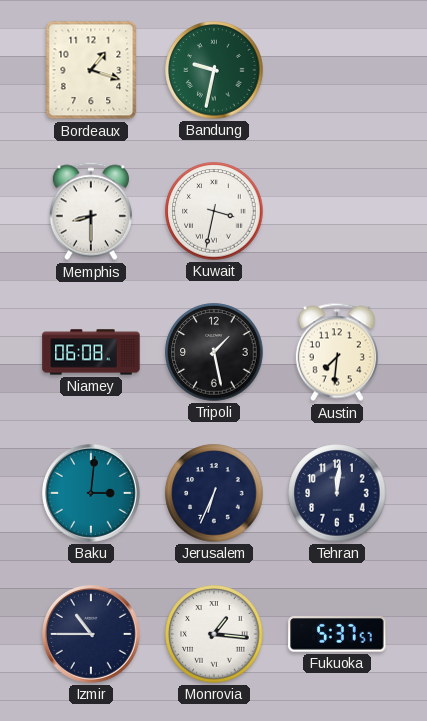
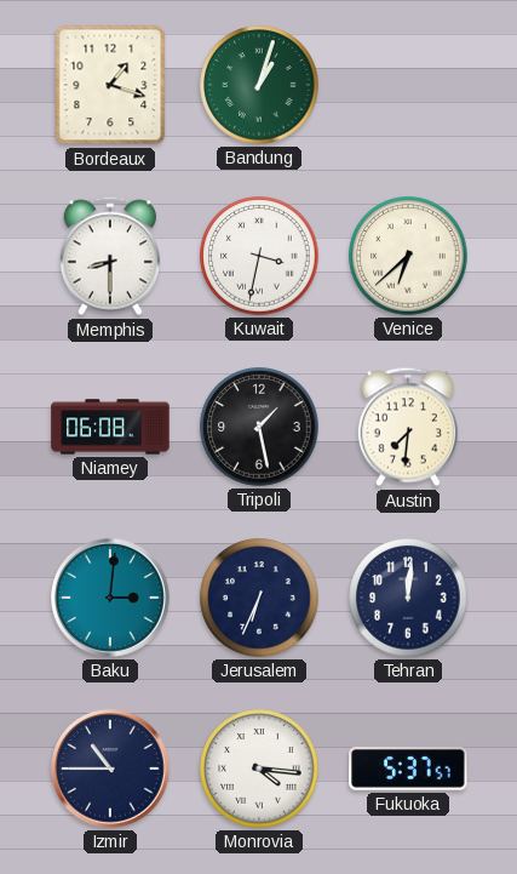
Bandung: 9:32 -> 1:03 (259, 85)
Venice: none -> 6:38 (408, 256)
Monrovia: 1:16 -> 4:16 (259, 769)
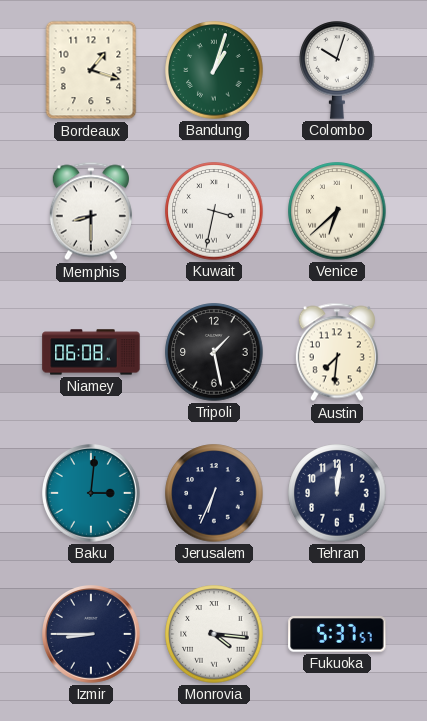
Colombo: none -> 10:03 (337, 70)
Izmir: 10:45 -> 8:45 (92, 635)
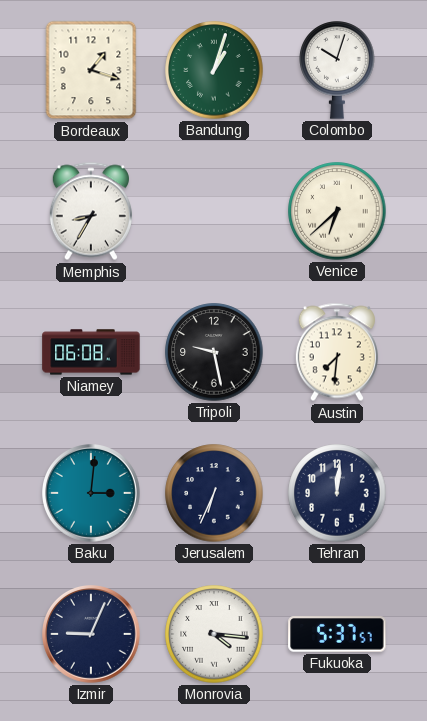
Memphis: 8:30 -> 8:35 (91, 211)
Kuwait: 3:32 -> none (214, 211)
Tripoli: 1:28 -> 9:28 (214, 352)
Izmir: 8:45 -> 9:04 (92, 635)
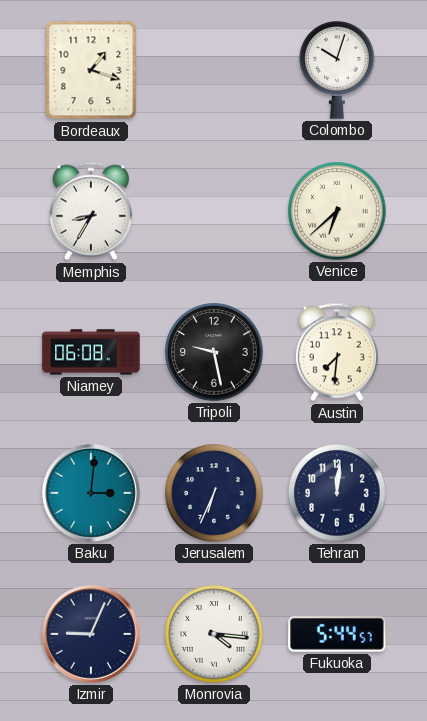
Bandung: 1:03 -> none (214, 70)
Fukuoka: 5:37 -> 5:44 (337, 634)
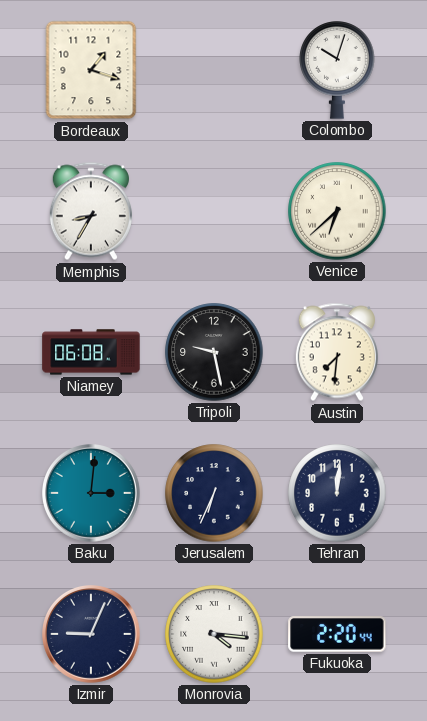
Fukuoka: 5:44 -> 2:20 (337, 634)
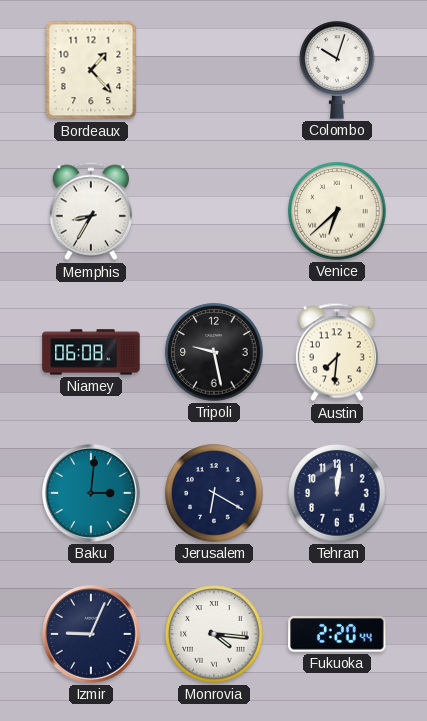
Bordeaux: 1:18 -> 1:23 (91, 70)
Jerusalem: 6:34 -> 6:20 (214, 493)
